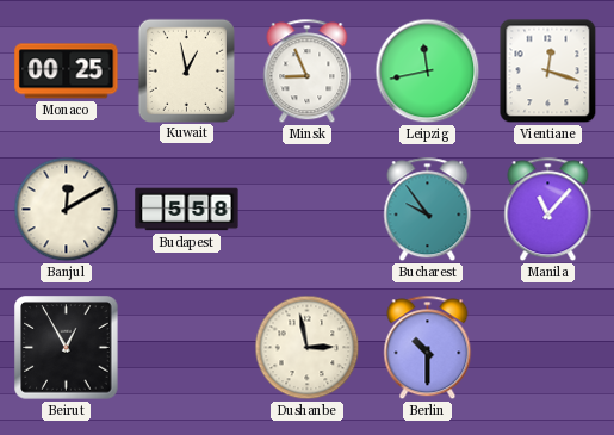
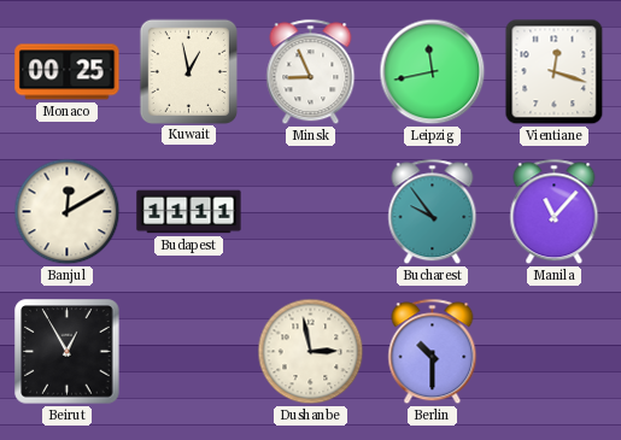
Budapest: 5:58 -> 11:11 (189, 212)
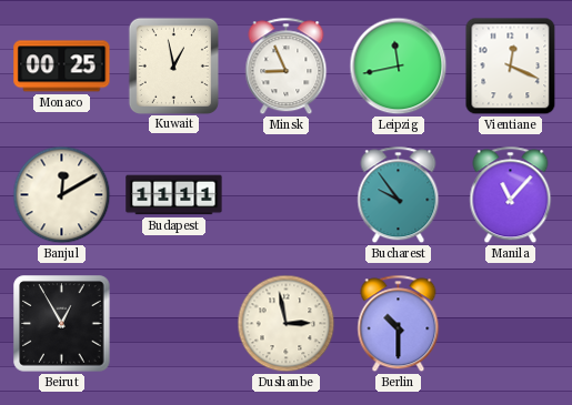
Vientiane: 12:18 -> 12:19 (511, 67)
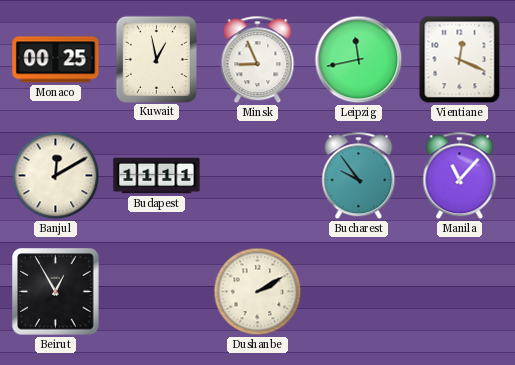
Dushanbe: 2:58 -> 2:10 (258, 292)
Berlin: 10:30 -> none (399, 324)
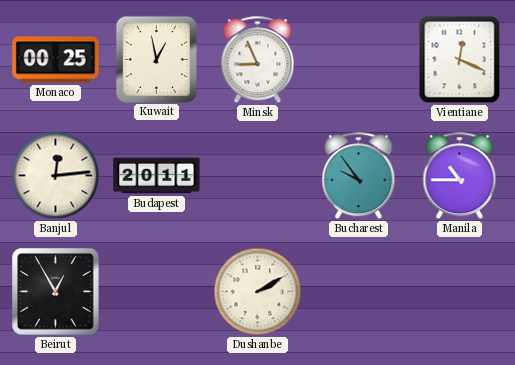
Leipzig: 11:43 -> none (359, 60)
Banjul: 12:10 -> 12:14 (56, 176)
Budapest: 11:11 -> 20:11 (157, 176)
Manila: 11:07 -> 10:45 (460, 176)
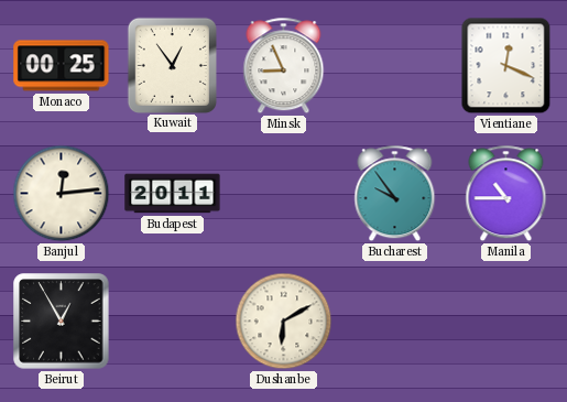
Kuwait: 12:58 -> 12:54 (172, 65)
Dushanbe: 2:10 -> 6:10 (284, 322)
